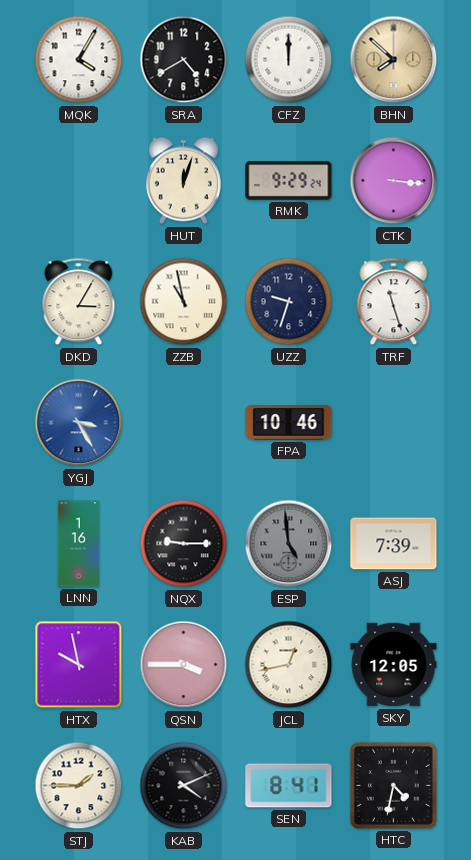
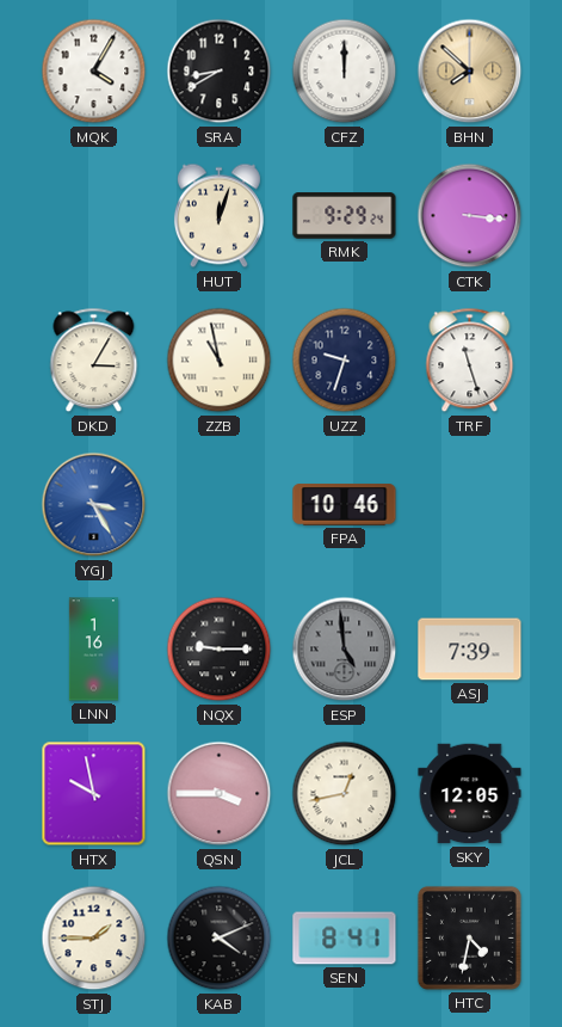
SRA: 4:40 -> 8:40 (220, 72)
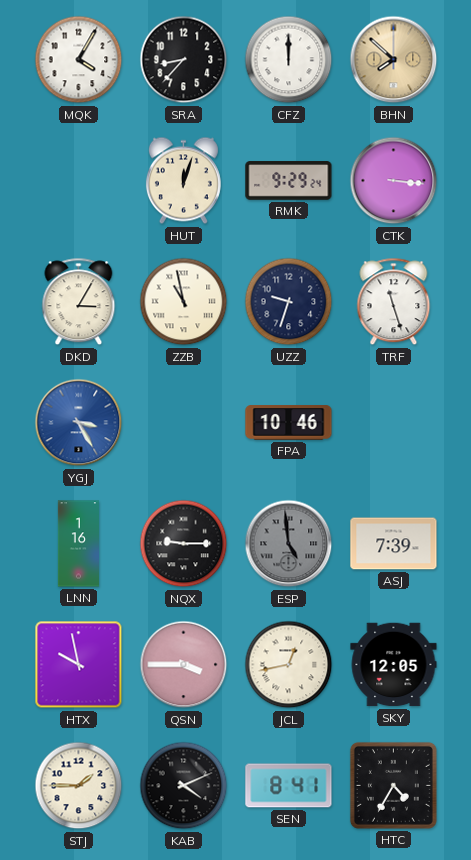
SRA: 8:40 -> 8:37 (184, 60)
HTC: 4:32 -> 4:35 (393, 785)
